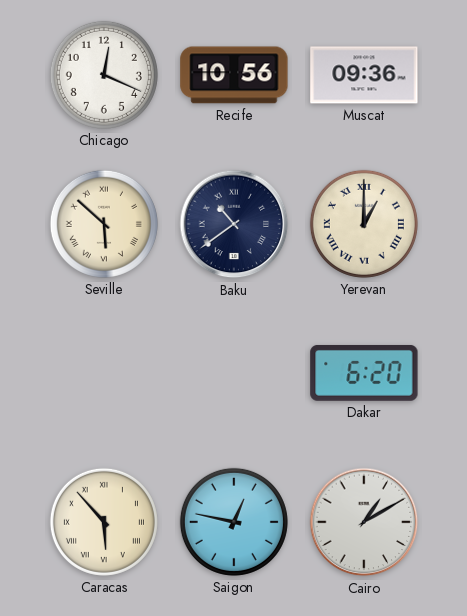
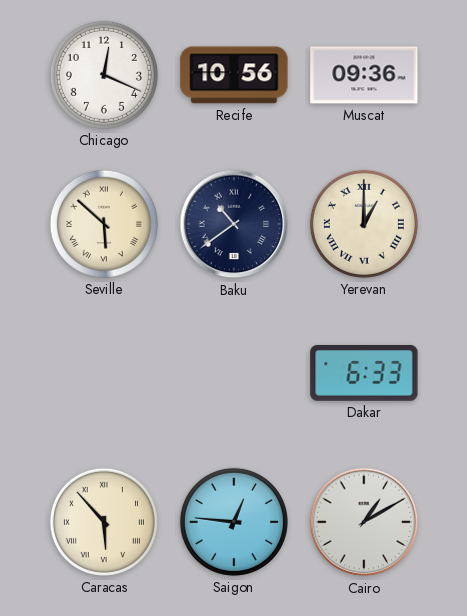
Dakar: 6:20 -> 6:33 (364, 373)
Saigon: 12:47 -> 12:46 (234, 522)
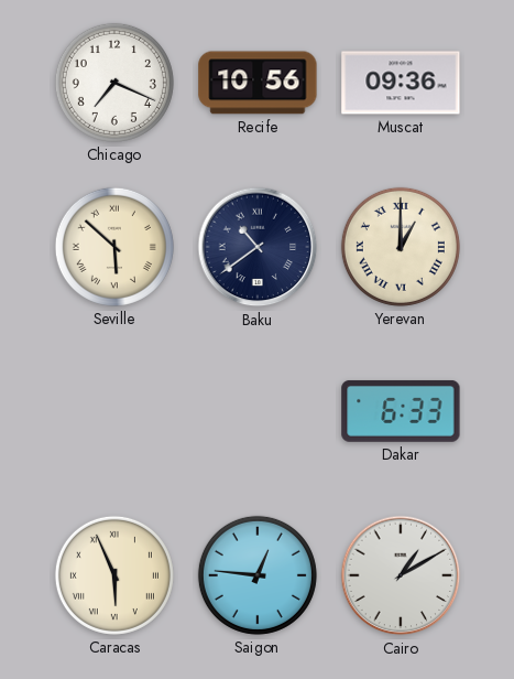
Chicago: 12:19 -> 7:19 (114, 83)
Caracas: 5:53 -> 5:56 (114, 575)
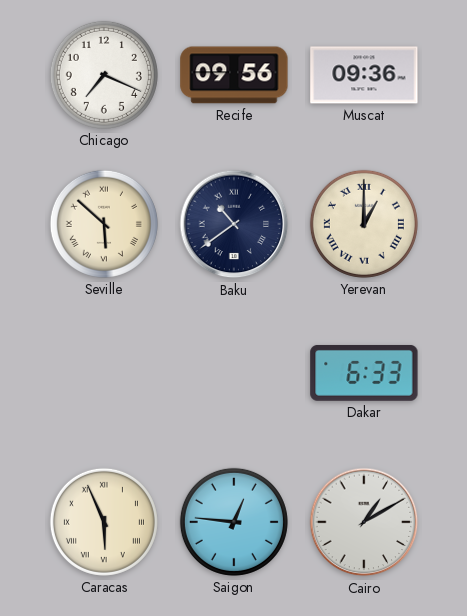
Recife: 10:56 -> 09:56 (234, 75)
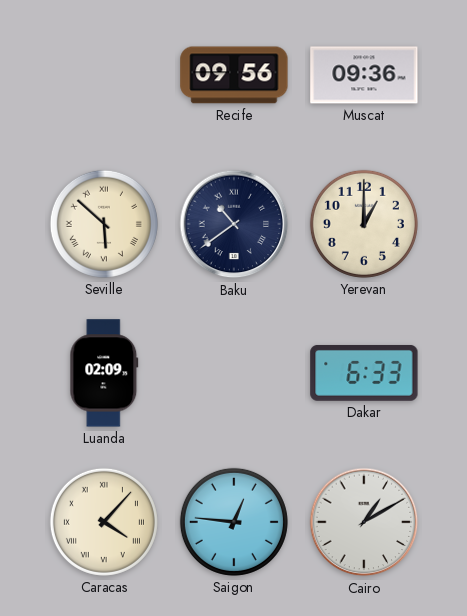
Chicago: 7:19 -> none (104, 75)
Yerevan numerals: Roman -> Arabic (364, 224)
Luanda: none -> 02:09 (104, 373)
Caracas: 5:56 -> 4:07 (104, 522)
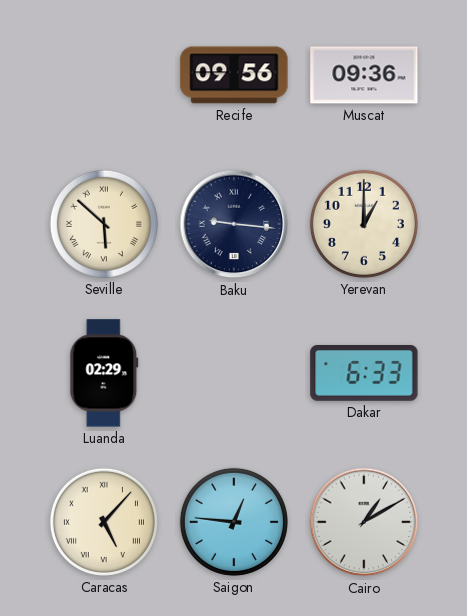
Baku: 10:39 -> 9:16 (234, 224)
Luanda: 02:09 -> 02:29 (104, 373)
Caracas: 4:07 -> 5:07 (104, 522)
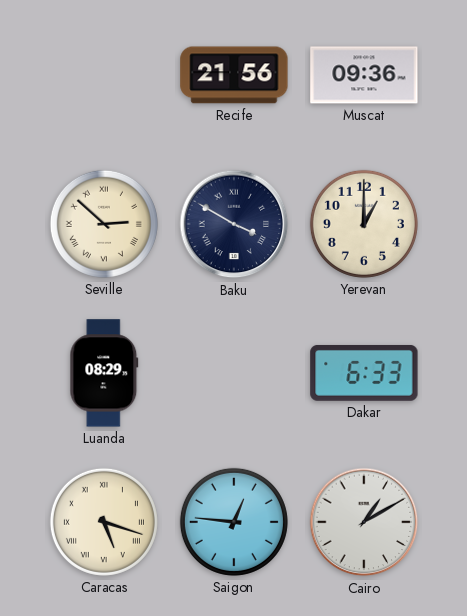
Recife: 09:56 -> 21:56 (234, 75)
Seville: 5:52 -> 2:52 (104, 224)
Baku: 9:16 -> 3:50 (234, 224)
Luanda: 02:29 -> 08:29 (104, 373)
Caracas: 5:07 -> 5:18 (104, 522)
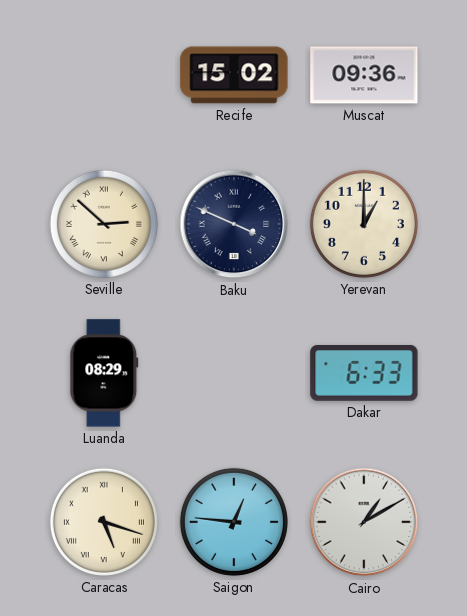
Recife: 21:56 -> 15:02 (234, 75)
Baku: 3:50 -> 3:49 (234, 224)
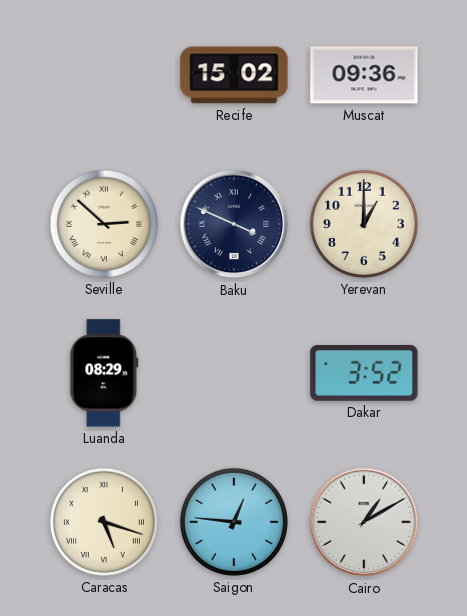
Dakar: 6:33 -> 3:52 (364, 373)
